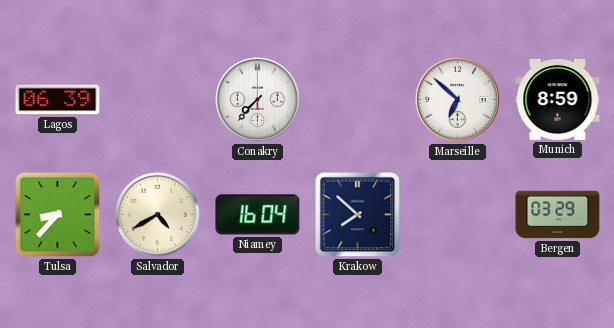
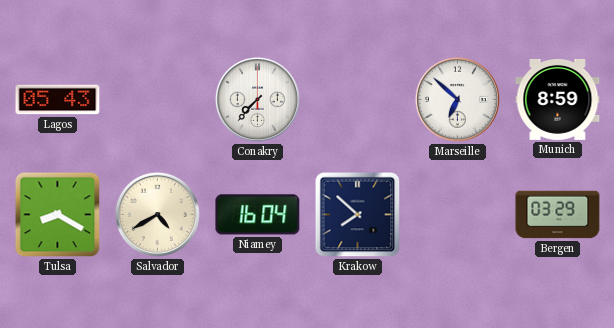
Lagos: 06:39 -> 05:43 (58, 100)
Tulsa: 8:37 -> 8:20 (58, 215)
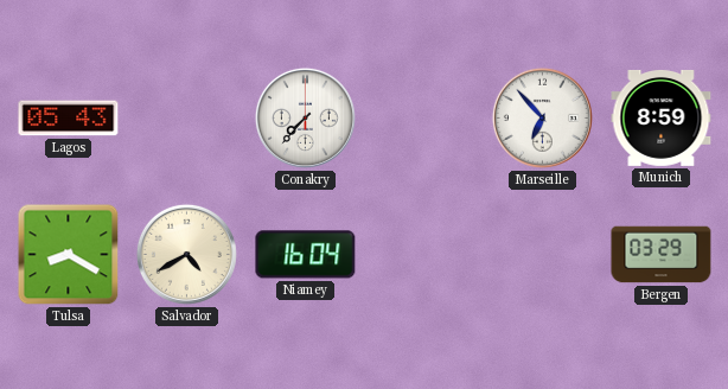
Marseille: 6:52 -> 6:53 (542, 117)
Krakow: 7:52 -> none (358, 215)
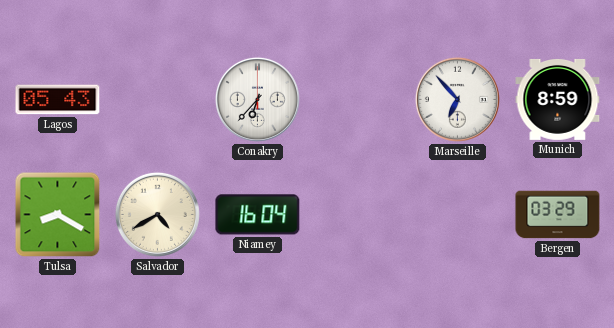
Conakry: 7:37 -> 6:37 (257, 99)
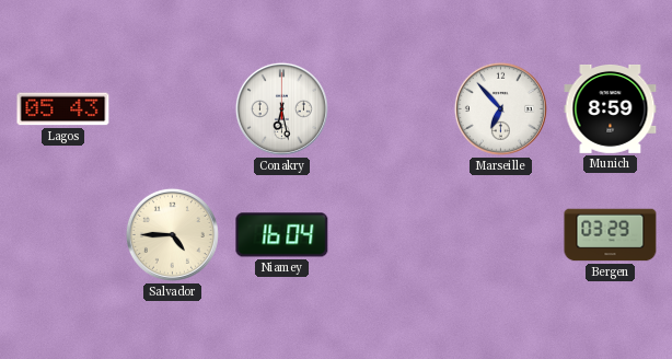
Conakry: 6:37 -> 6:28 (281, 108)
Tulsa: 8:20 -> none (58, 215)
Salvador: 4:40 -> 4:45 (172, 234)
